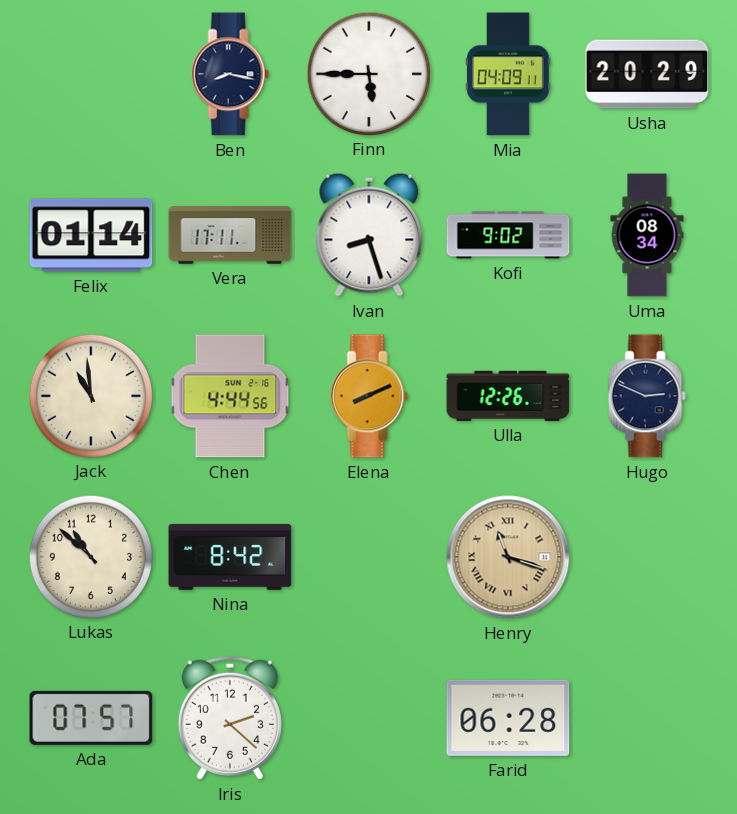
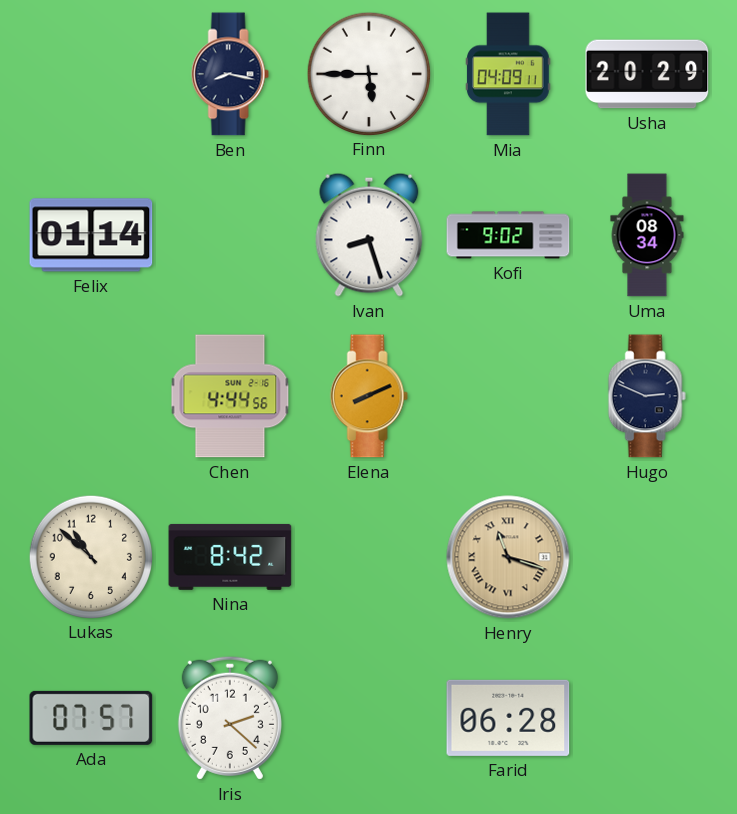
Vera: 17:11 -> none (230, 235)
Jack: 10:59 -> none (90, 395)
Ulla: 12:26 -> none (508, 396)
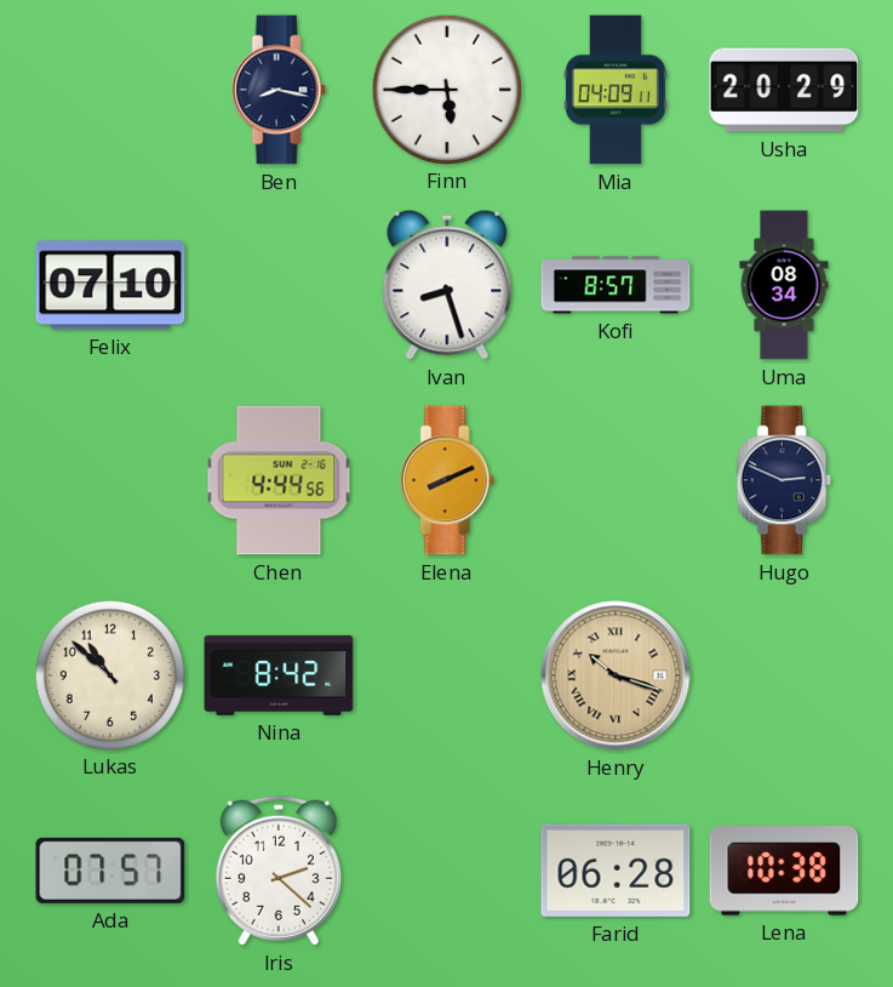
Felix: 01:14 -> 07:10 (110, 285)
Kofi: 9:02 -> 8:57 (616, 285)
Henry: 11:18 -> 10:18 (616, 675)
Lena: none -> 10:38 (784, 871)
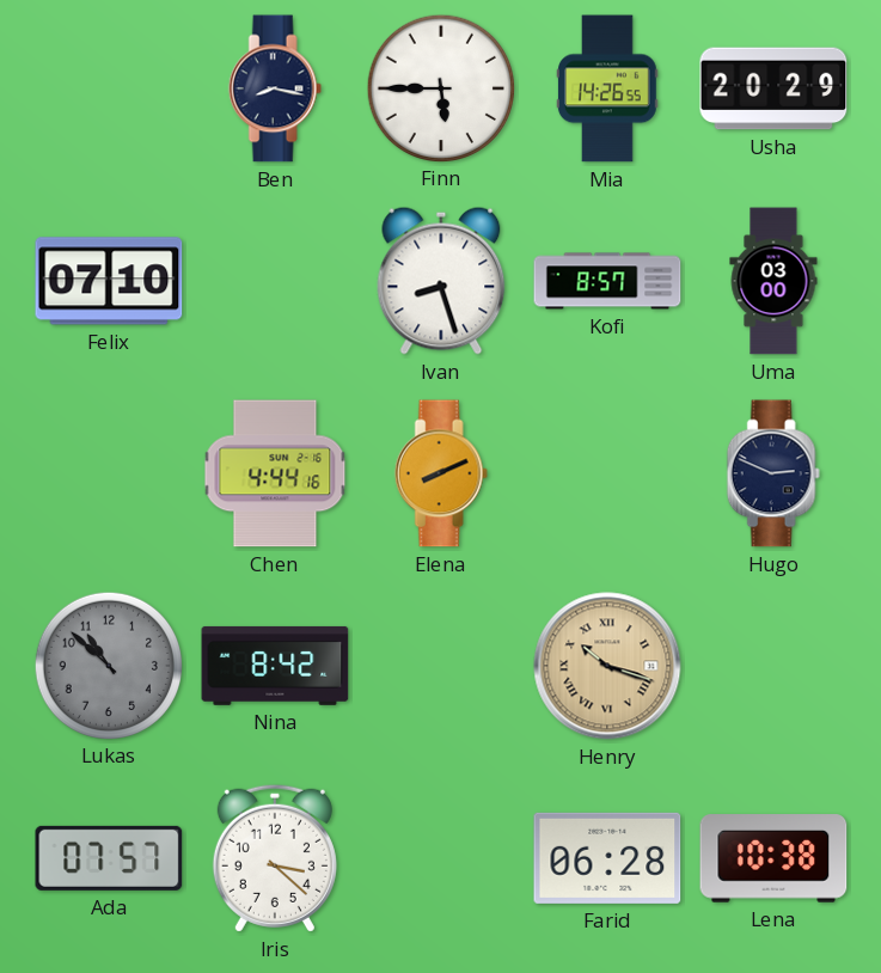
Mia: 04:09 -> 14:26 (607, 88)
Uma: 08:34 -> 03:00 (773, 281)
Chen: 4:44:56 -> 4:44:16 (275, 473)
Lukas dial: cream -> grey (108, 665)
Iris: 2:22 -> 3:22 (275, 858)
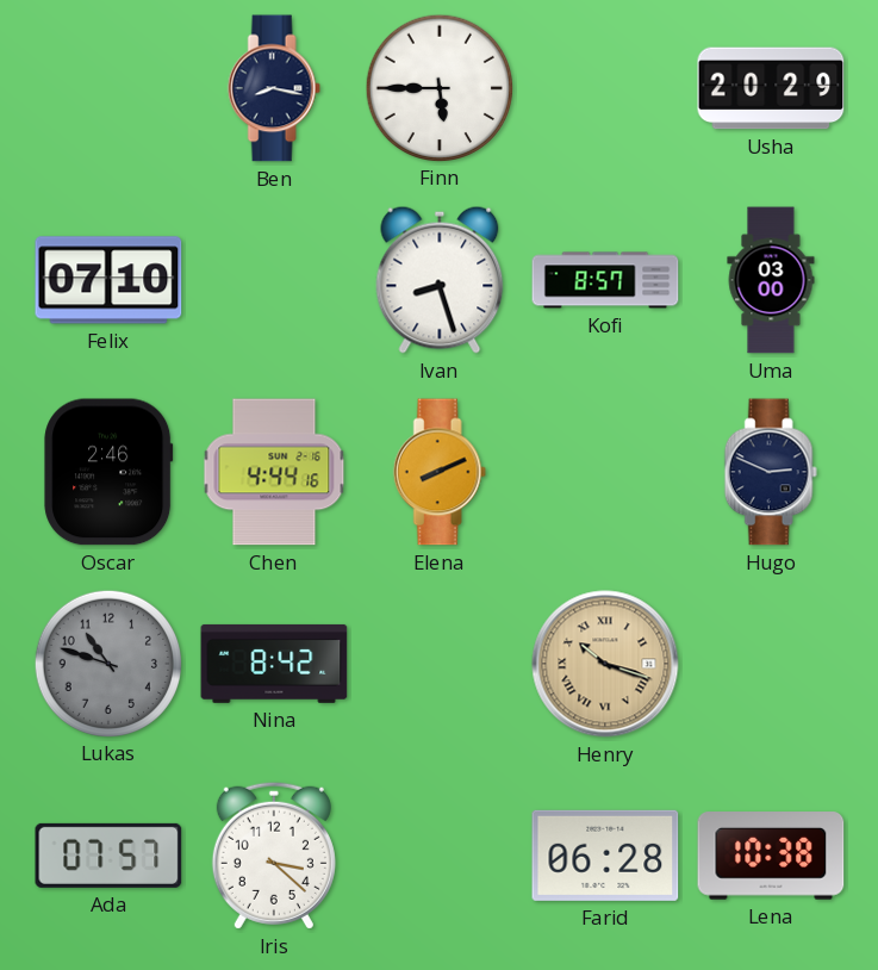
Mia: 14:26 -> none (607, 88)
Oscar: none -> 2:46 (108, 472)
Lukas: 10:52 -> 10:48 (107, 663)
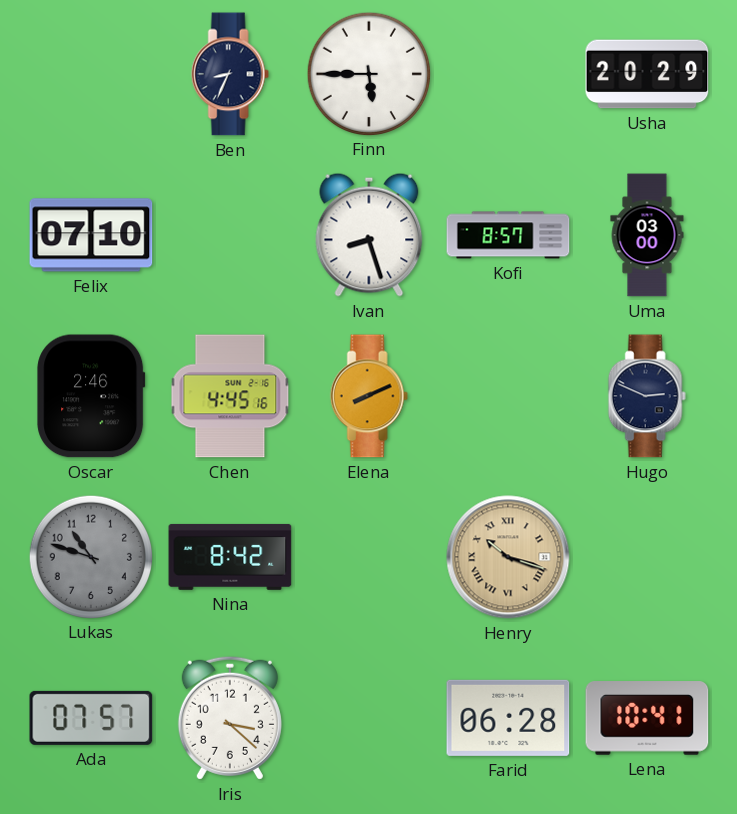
Ben: 8:17 -> 8:34 (230, 74)
Chen: 4:44 -> 4:45 (230, 396)
Lena: 10:38 -> 10:41 (647, 718)
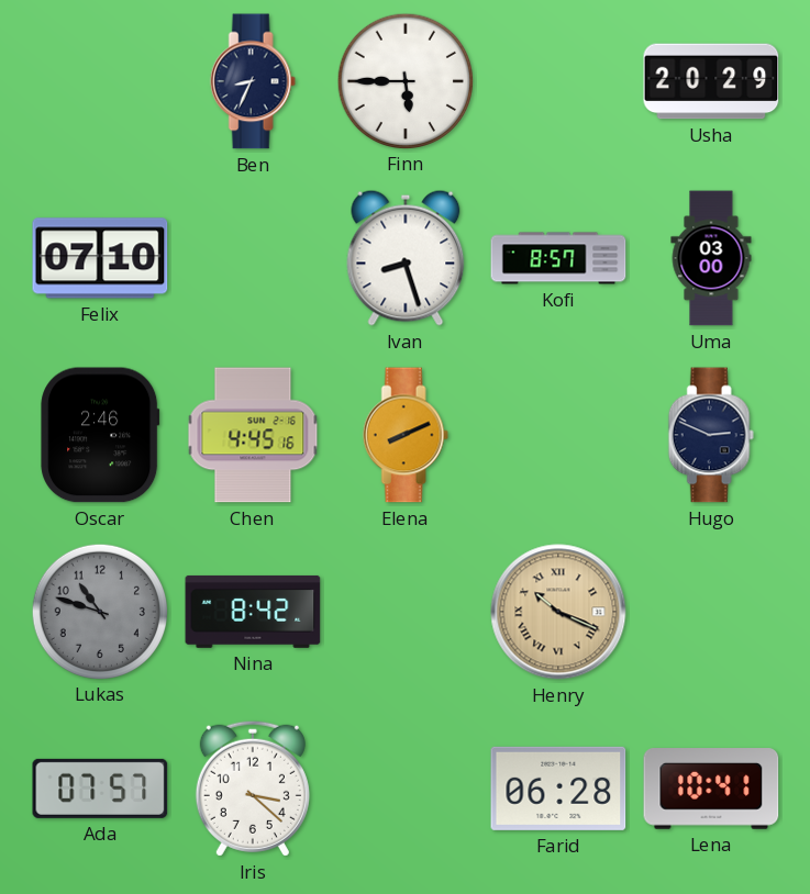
Henry: 10:18 -> 10:19 (558, 612)
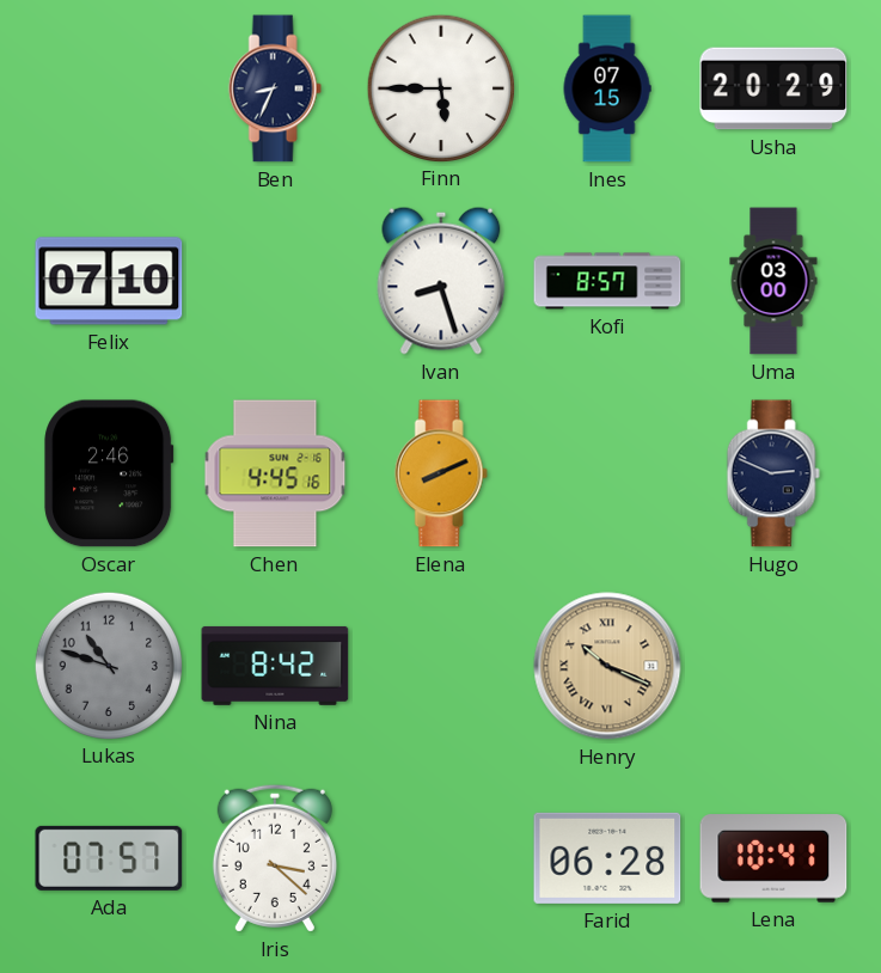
Ines: none -> 07:15 (607, 88)
